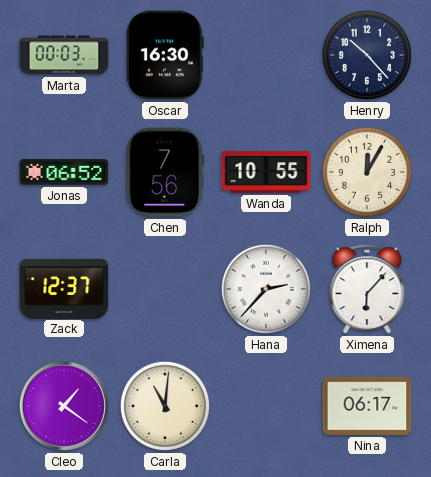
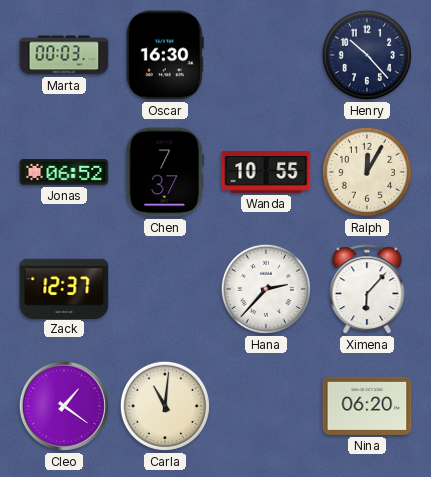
Chen: 7:56 -> 7:37 (165, 172)
Nina: 06:17 -> 06:20 (367, 406)
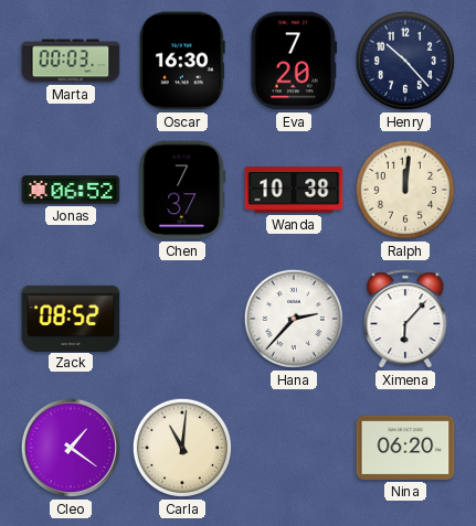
Eva: none -> 7:20 (293, 61)
Wanda: 10:55 -> 10:38 (294, 190)
Ralph: 12:05 -> 12:01 (405, 190)
Zack: 12:37 -> 08:52 (71, 318)
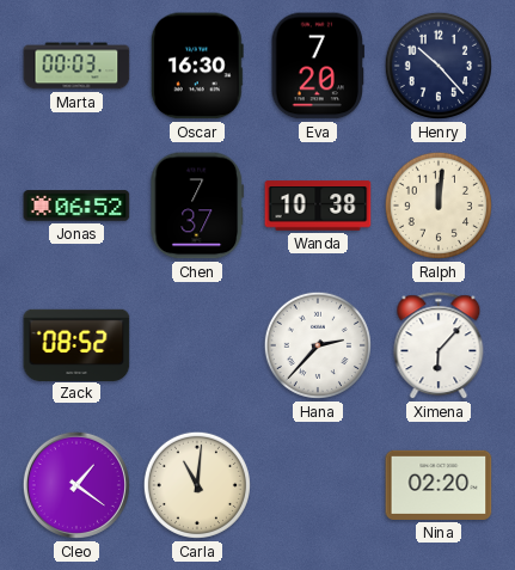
Nina: 06:20 -> 02:20 (439, 485)
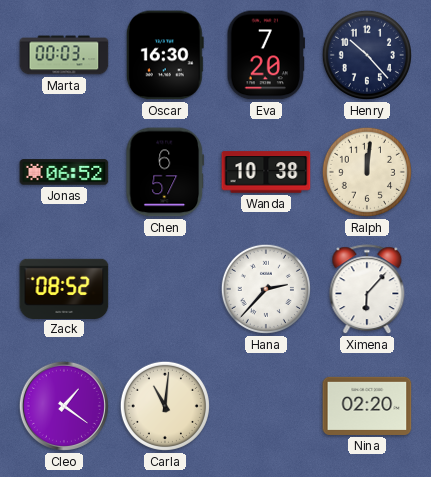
Chen: 7:37 -> 6:57 (165, 172)
